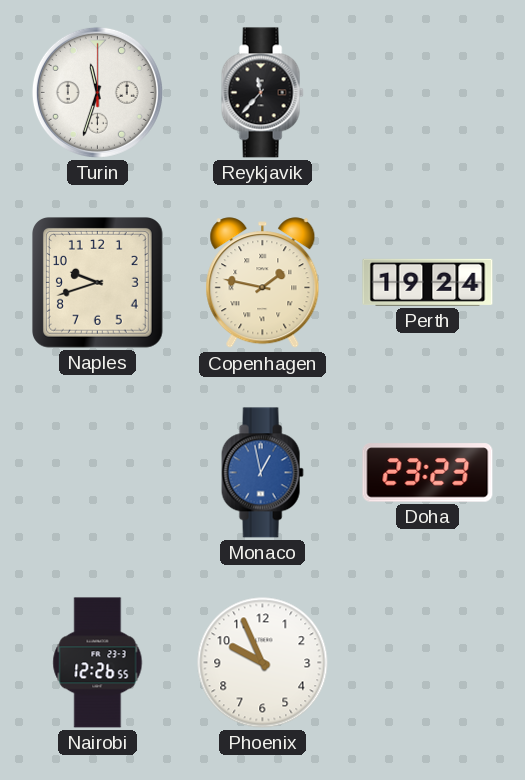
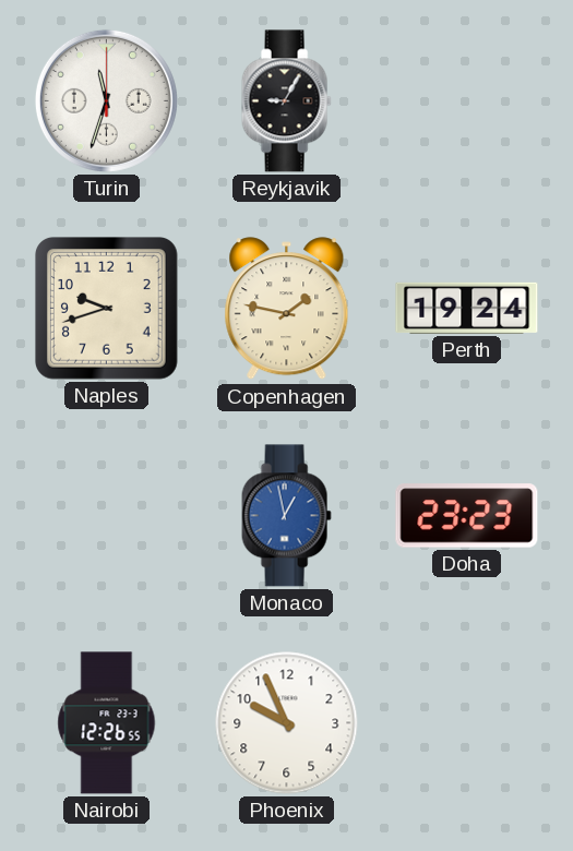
Reykjavik: 11:37 -> 9:05 (286, 101)
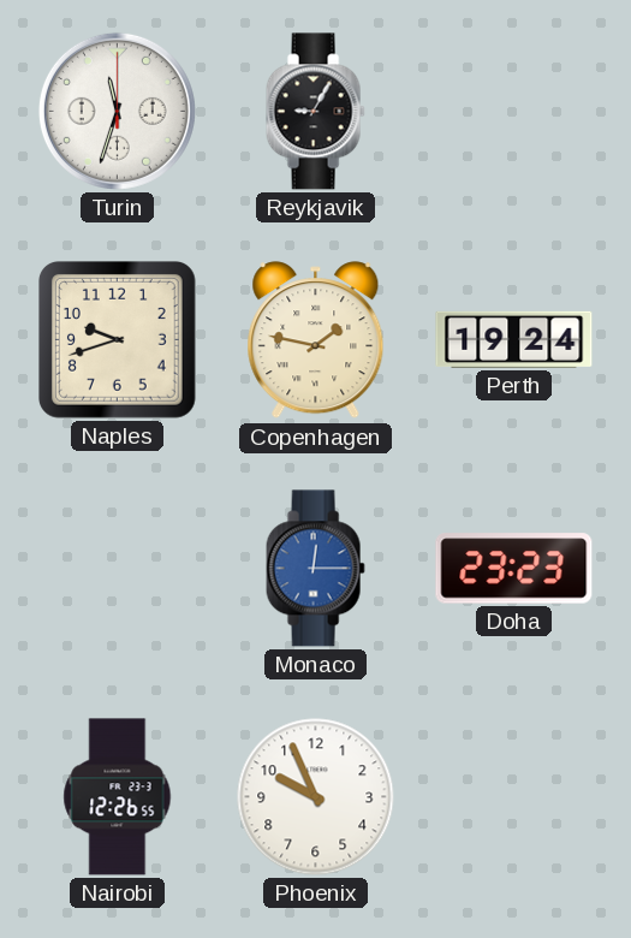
Monaco: 12:58 -> 12:15 (315, 569)
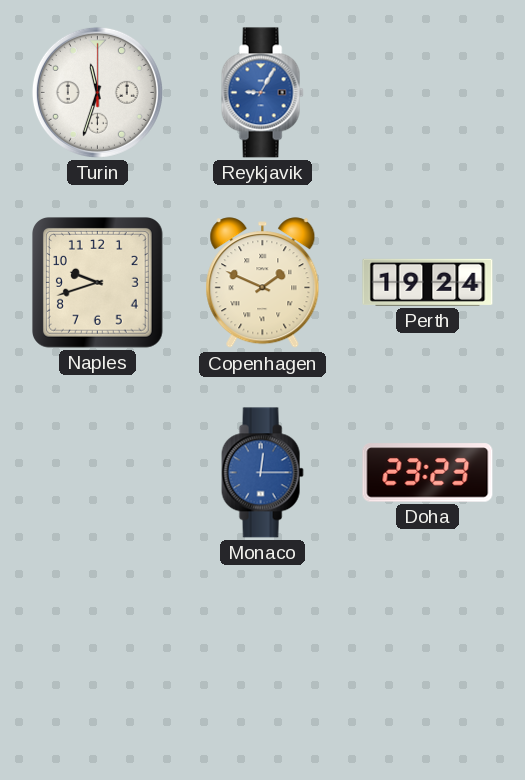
Reykjavik dial: black -> blue (262, 93)
Copenhagen: 1:47 -> 1:49 (263, 283)
Nairobi: 12:26 -> none (118, 797)
Phoenix: 9:56 -> none (316, 797)
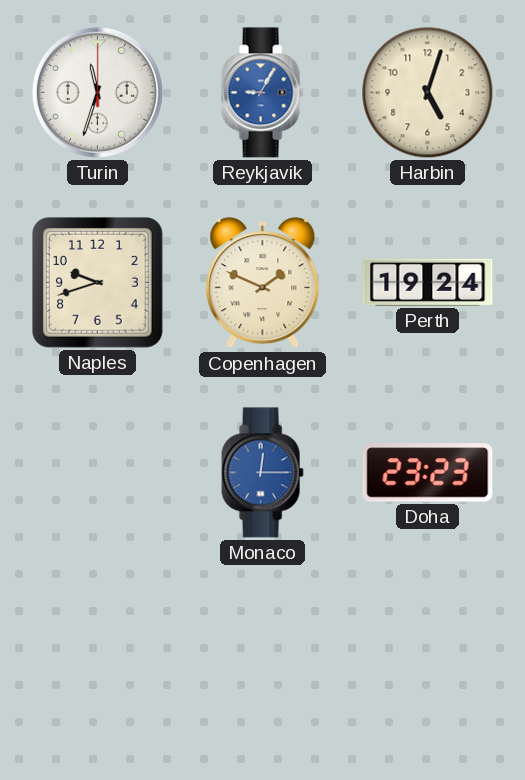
Harbin: none -> 5:03 (428, 93)
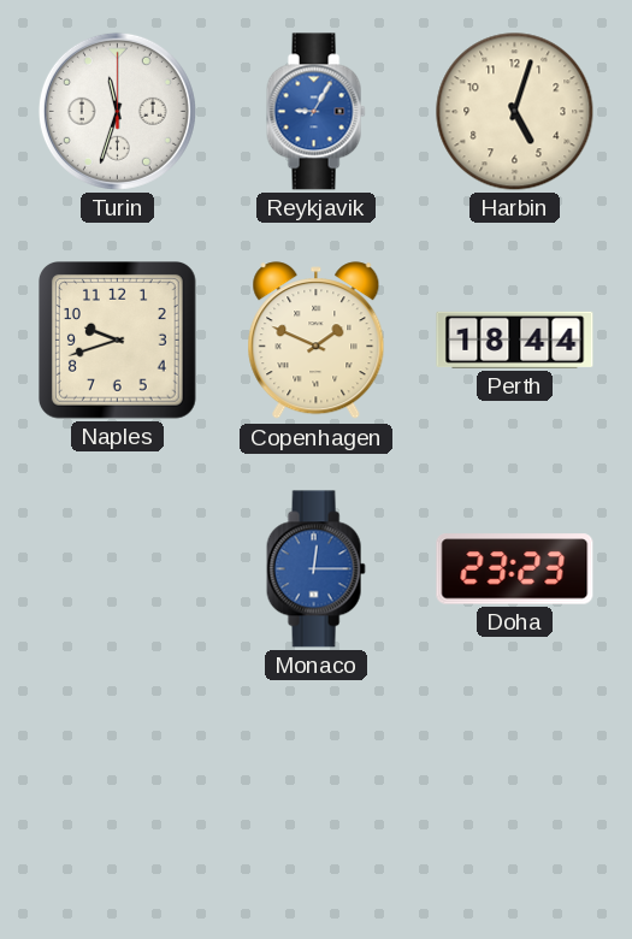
Perth: 19:24 -> 18:44 (515, 339)
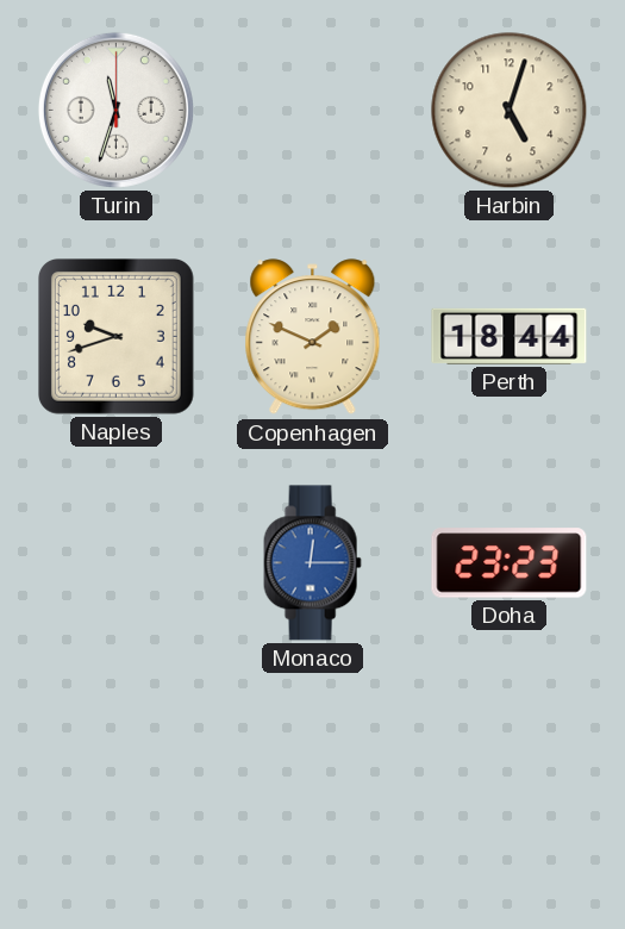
Reykjavik: 9:05 -> none (315, 112)
